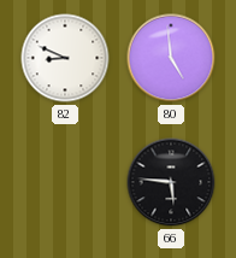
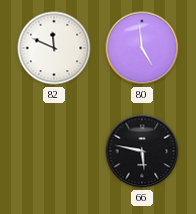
82: 8:49 -> 11:49 (54, 48)
66: 5:46 -> 5:47 (142, 151)
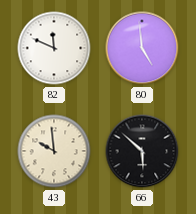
43: none -> 9:59 (54, 151)
66: 5:47 -> 5:52 (142, 151)
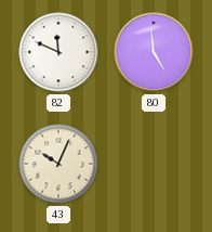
43: 9:59 -> 10:04 (58, 164)
66: 5:52 -> none (142, 151)
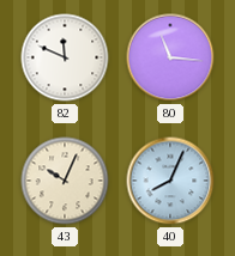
80: 4:59 -> 11:16 (170, 57)
40: none -> 8:04 (170, 181)
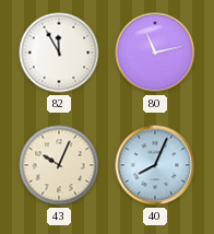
82: 11:49 -> 11:55 (59, 52)
80: 11:16 -> 11:13 (155, 52)
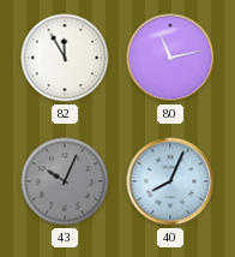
43 dial: cream -> grey (65, 181)
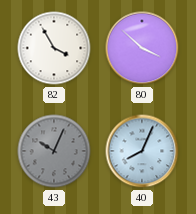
82: 11:55 -> 3:55 (54, 48)
80: 11:13 -> 3:52 (142, 48)
